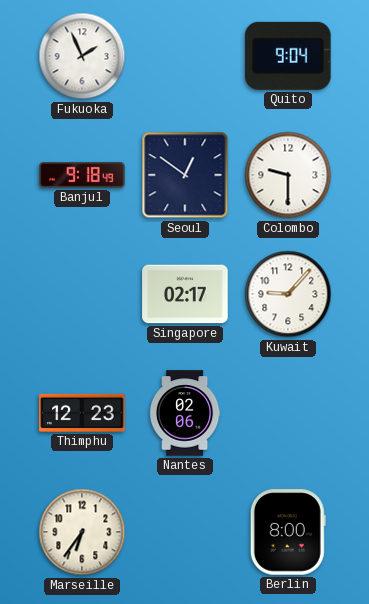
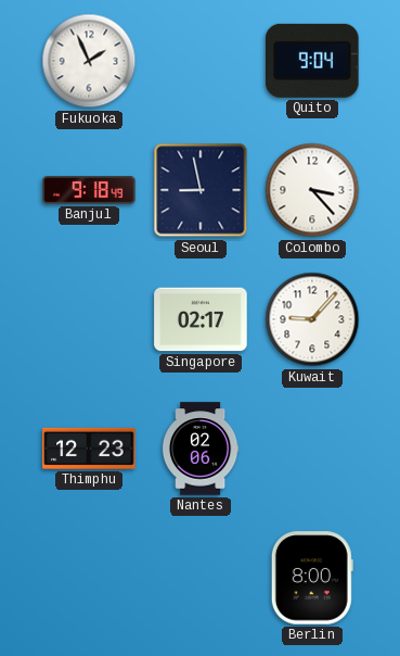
Seoul: 12:51 -> 8:58 (201, 190)
Colombo: 9:30 -> 3:23 (312, 190)
Marseille: 6:36 -> none (82, 532)
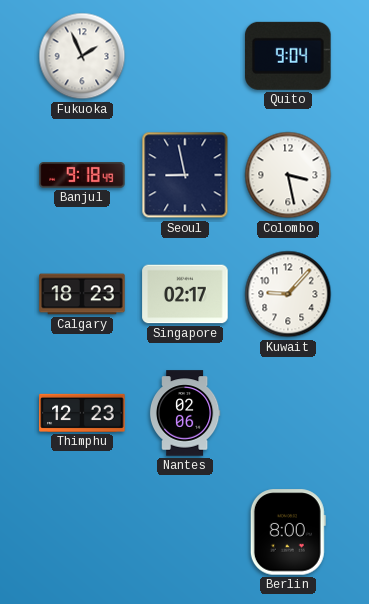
Colombo: 3:23 -> 3:28 (288, 175)
Calgary: none -> 18:23 (82, 294)
